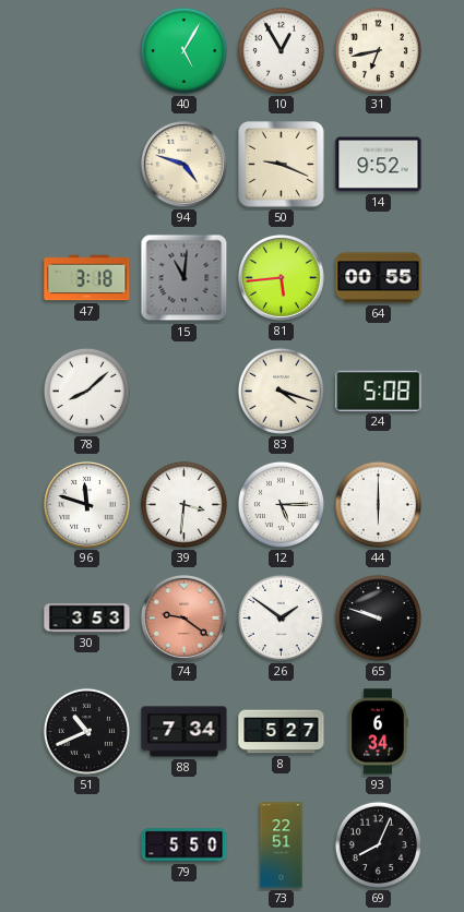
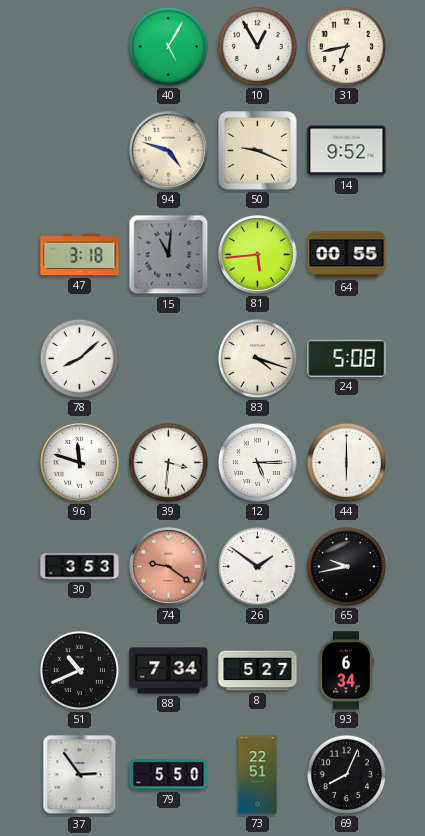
65: 9:48 -> 9:43 (346, 566)
37: none -> 2:54 (80, 775)
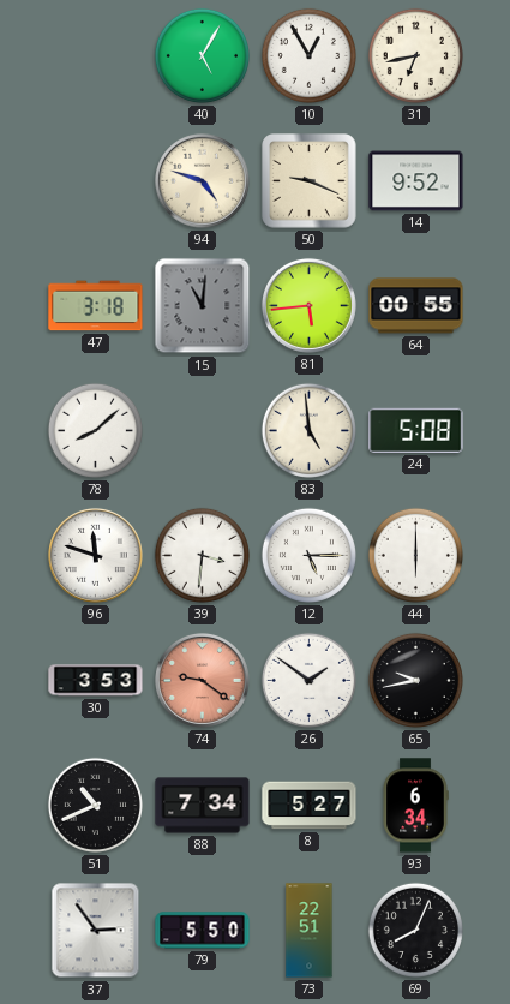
83: 4:18 -> 4:59 (308, 430)
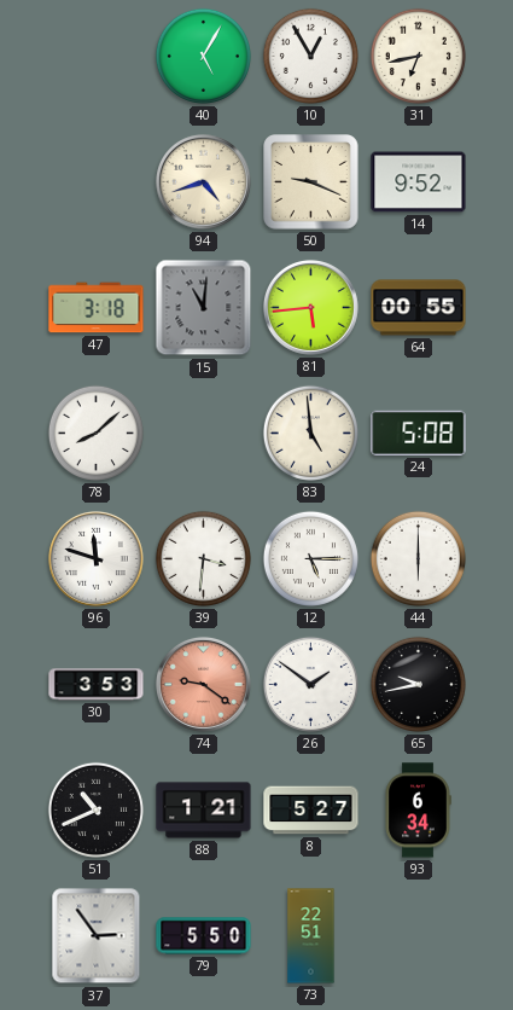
94: 4:48 -> 4:42 (203, 181)
88: 7:34 -> 1:21 (204, 811)
69: 8:04 -> none (415, 930)
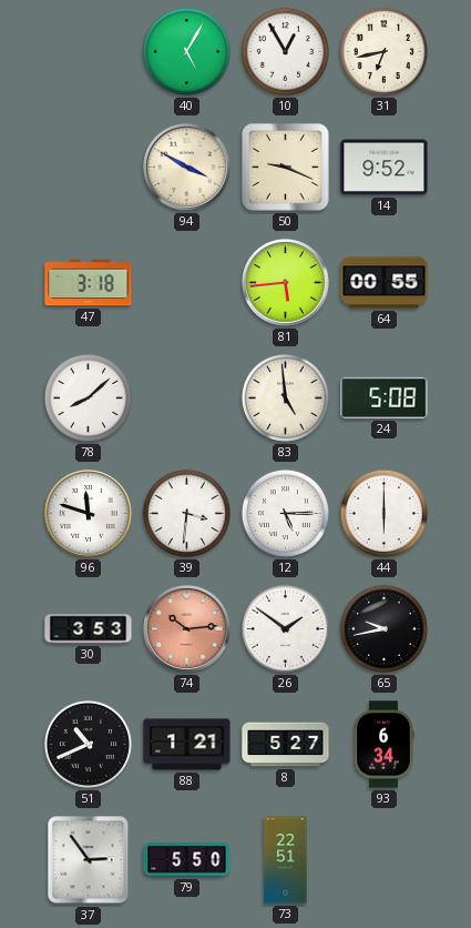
94: 4:42 -> 3:50 (186, 167)
15: 11:01 -> none (204, 308)
74: 9:21 -> 10:14 (186, 628)
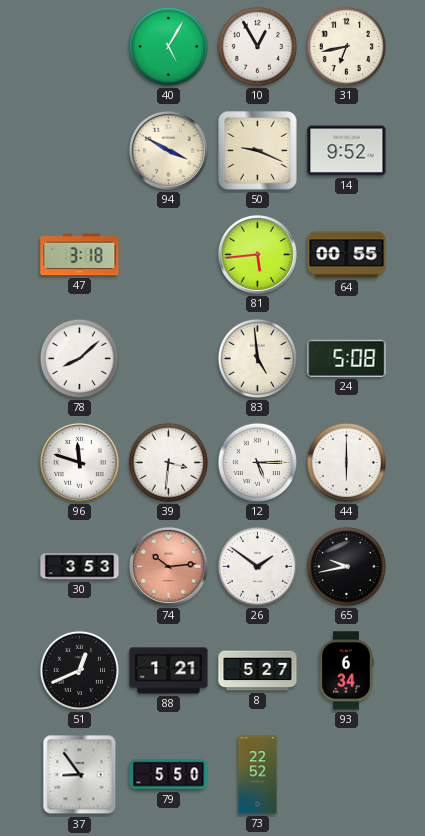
51: 10:41 -> 12:41 (79, 670)
37: 2:54 -> 8:54 (80, 775)
73: 22:51 -> 22:52 (258, 775)
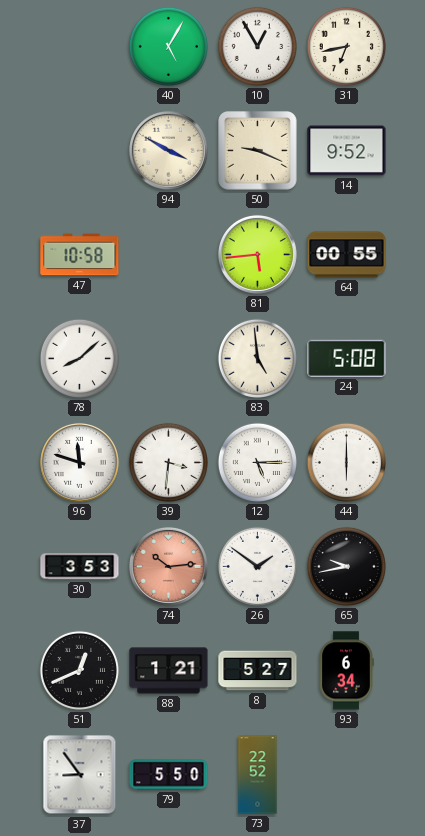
47: 3:18 -> 10:58 (80, 255)
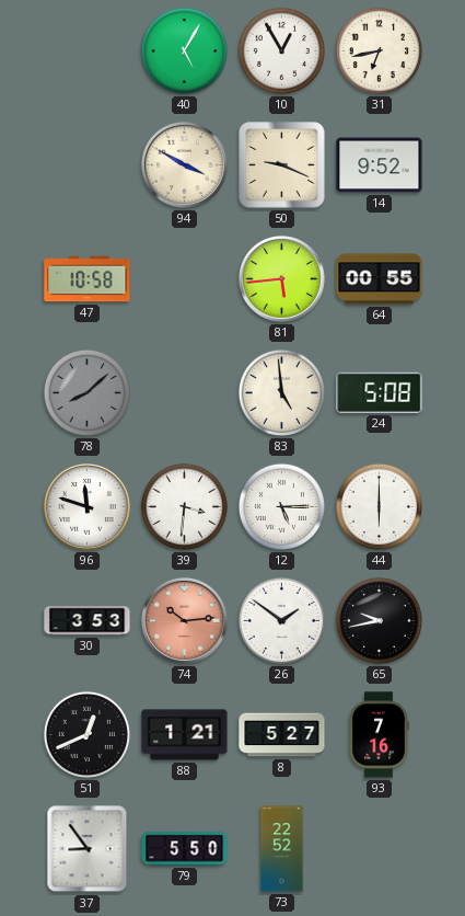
78 dial: white -> grey (86, 392)
93: 6:34 -> 7:16 (379, 735)
